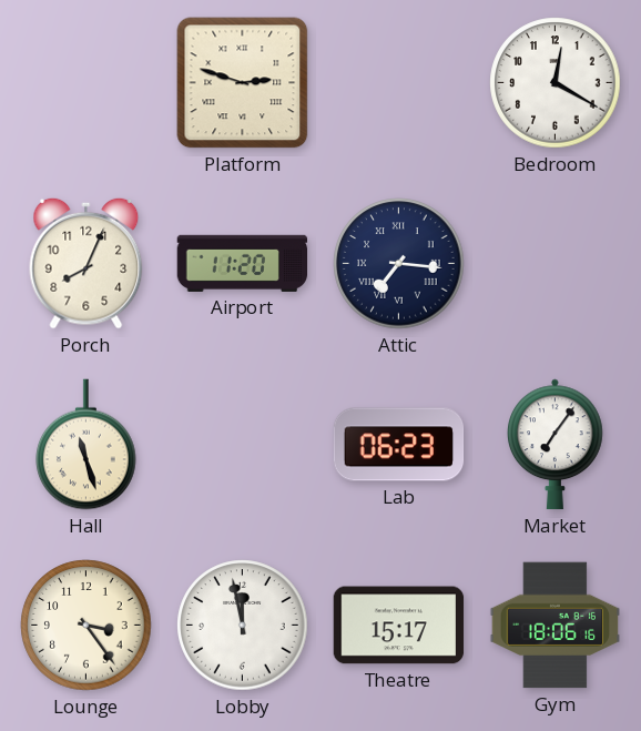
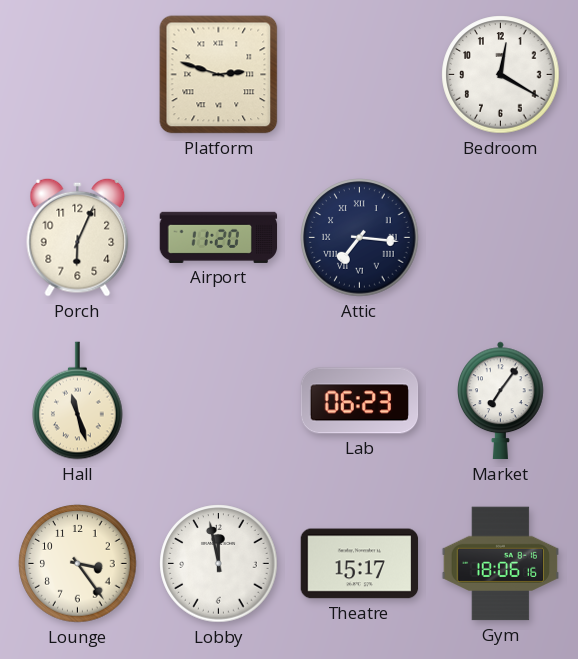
Porch: 8:04 -> 6:04 (78, 237)
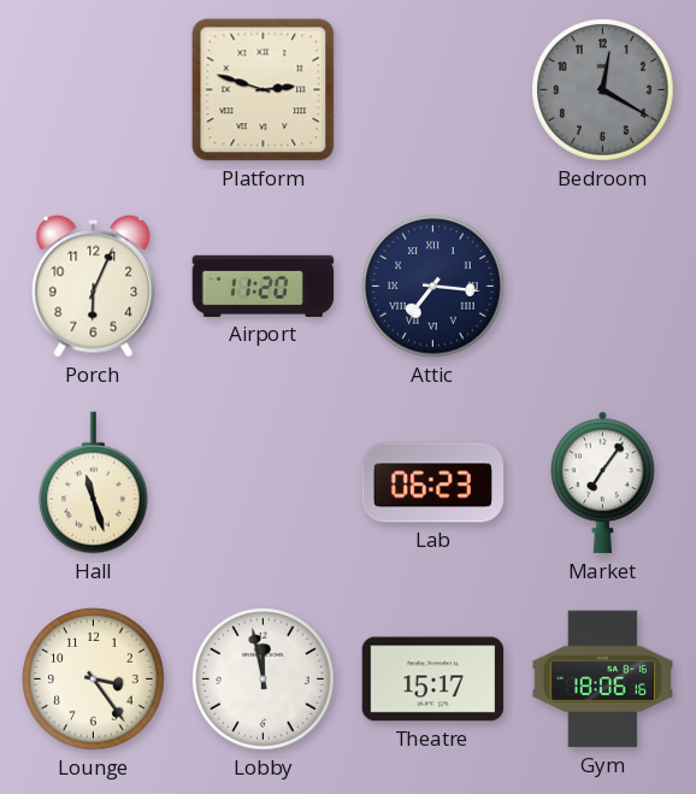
Bedroom dial: white -> grey (603, 90)
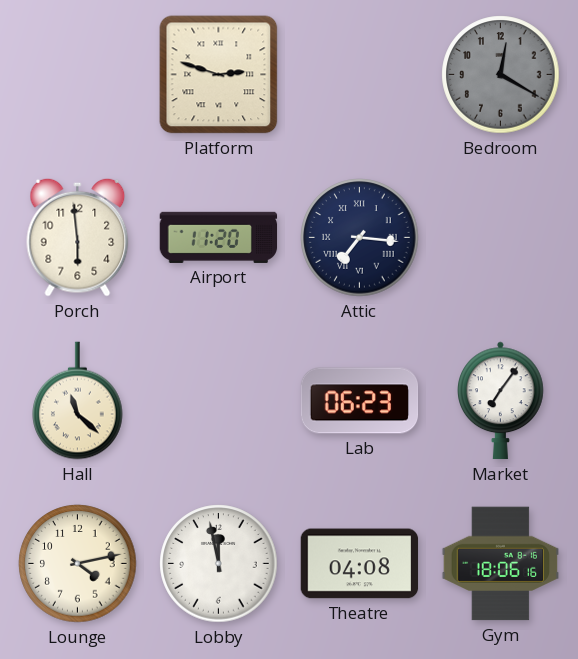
Porch: 6:04 -> 5:59 (78, 237)
Hall: 11:27 -> 11:22 (78, 401)
Lounge: 3:24 -> 4:13 (78, 564)
Theatre: 15:17 -> 04:08 (360, 564)
